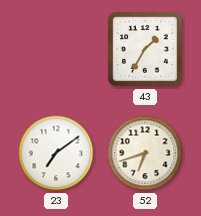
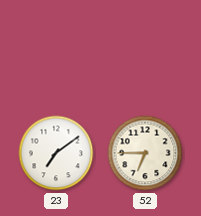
43: 1:35 -> none (145, 49)
52: 6:42 -> 6:45 (145, 153)
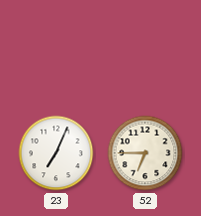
23: 7:09 -> 7:04 (56, 153)
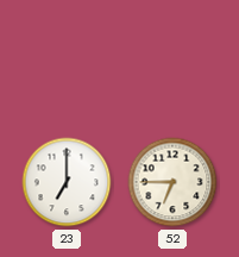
23: 7:04 -> 7:00 (67, 182)
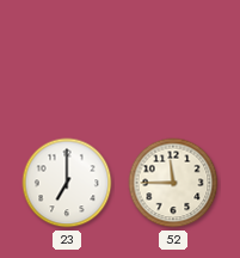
52: 6:45 -> 11:45 (173, 183)
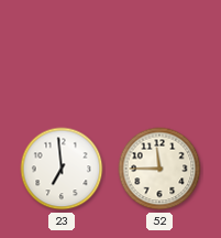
23: 7:00 -> 6:59 (62, 169)
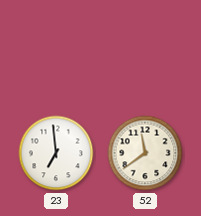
52: 11:45 -> 11:39 (145, 153)
